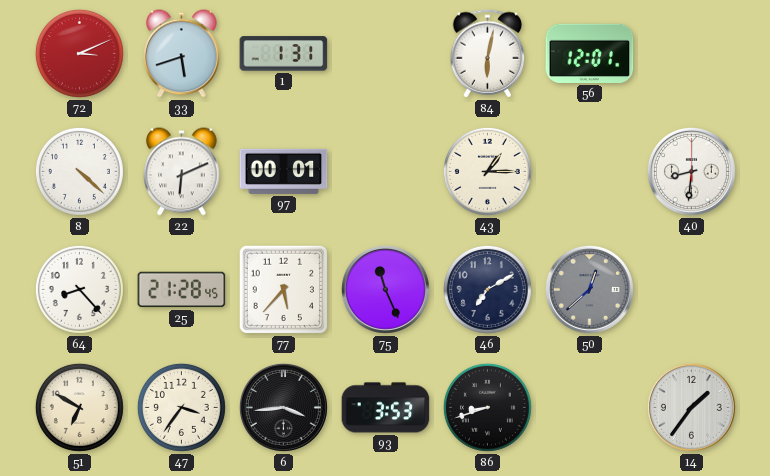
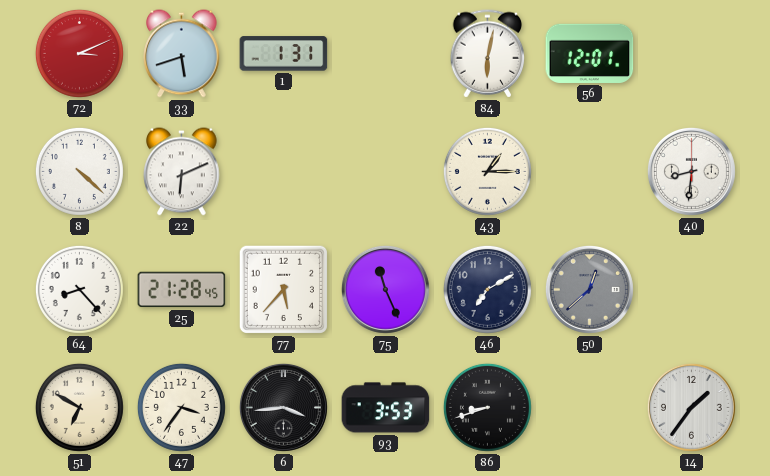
97: 00:01 -> none (284, 171)
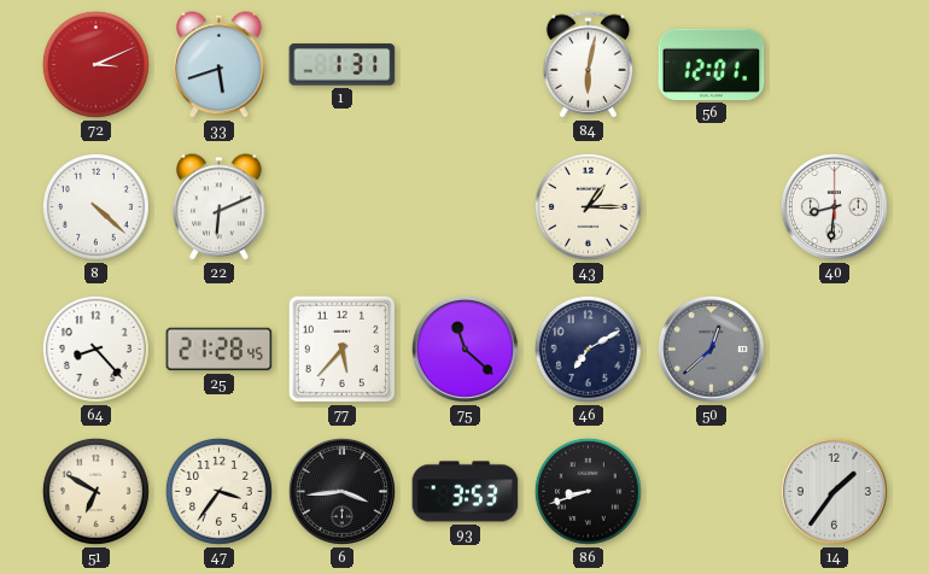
75: 11:26 -> 11:22 (464, 348)
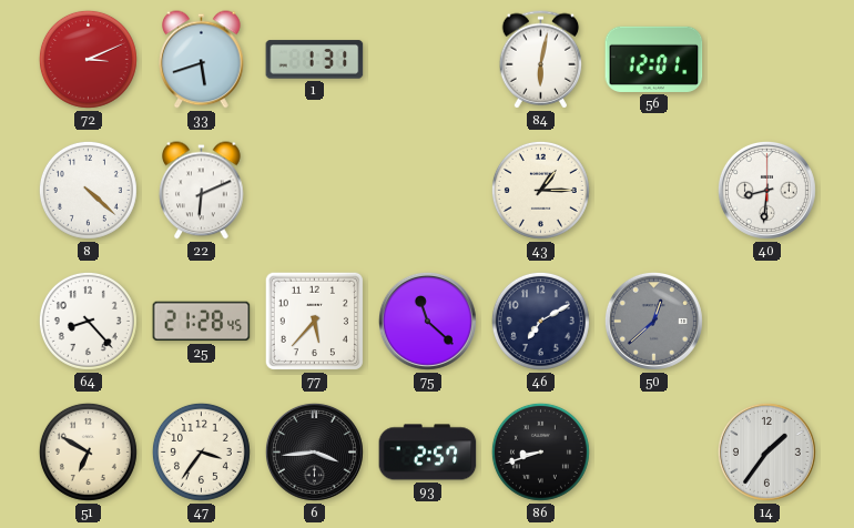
93: 3:53 -> 2:57 (428, 453)
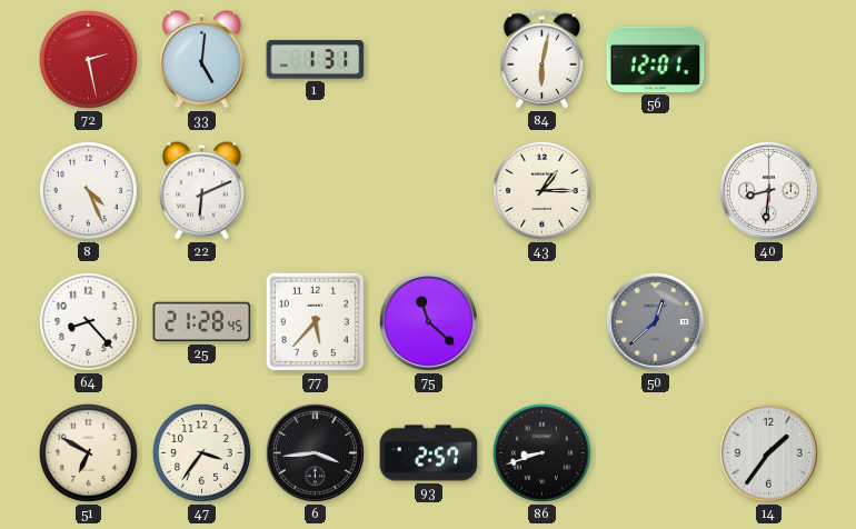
72: 3:11 -> 2:28 (88, 59)
33: 5:42 -> 5:01 (202, 60)
8: 4:22 -> 4:26 (88, 190)
46: 7:10 -> none (540, 321)
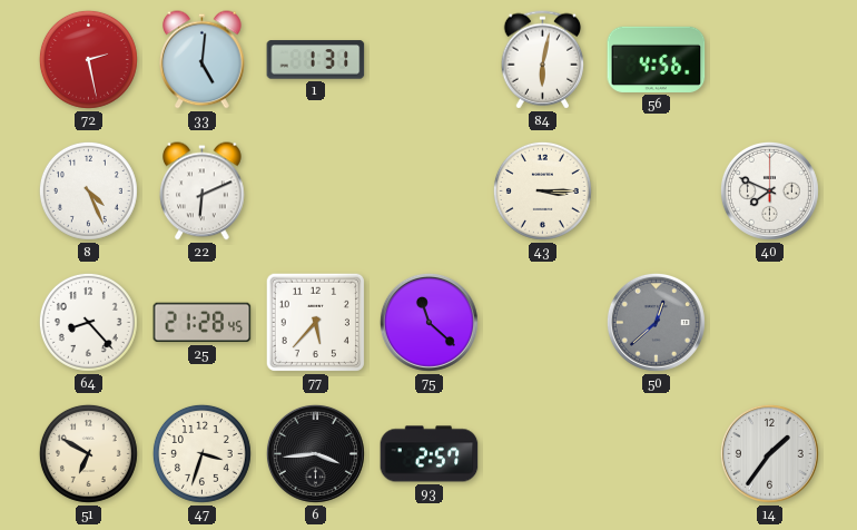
56: 12:01 -> 4:56 (657, 59)
43: 1:15 -> 3:15 (542, 190)
40: 8:31 -> 7:49 (769, 190)
47: 3:36 -> 3:33 (201, 453)
86: 8:42 -> none (541, 452)
